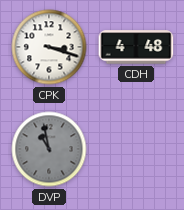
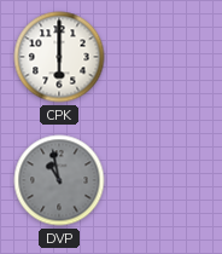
CPK: 3:18 -> 6:00 (59, 57)
CDH: 4:48 -> none (136, 47)
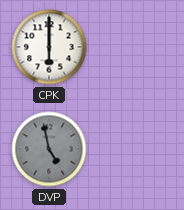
DVP: 10:58 -> 4:58 (49, 149)
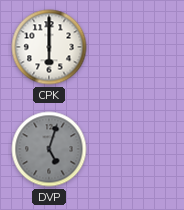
DVP: 4:58 -> 5:03 (49, 149)
